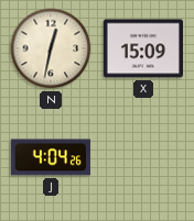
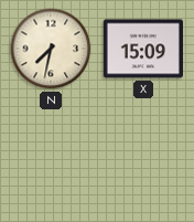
N: 12:32 -> 7:32 (51, 49)
J: 4:04 -> none (51, 157)
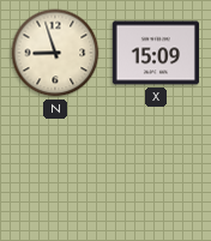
N: 7:32 -> 8:57 (55, 53)
